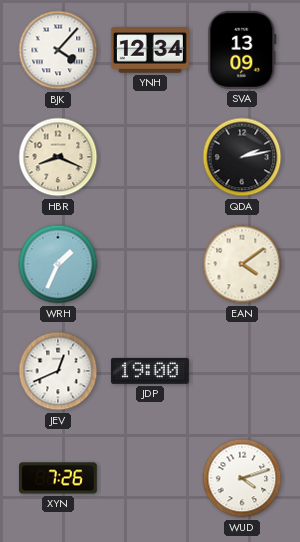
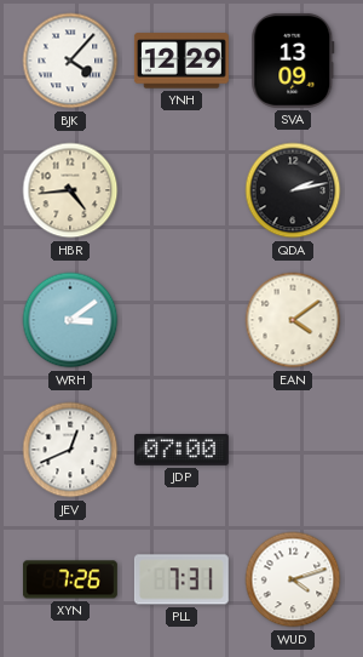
YNH: 12:34 -> 12:29 (181, 61)
HBR: 8:19 -> 4:44 (70, 190)
WRH: 1:34 -> 3:09 (70, 320)
JDP: 19:00 -> 07:00 (181, 450)
PLL: none -> 7:31 (181, 579)
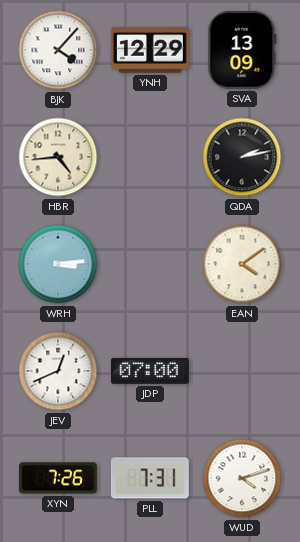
WRH: 3:09 -> 3:14 (58, 264)
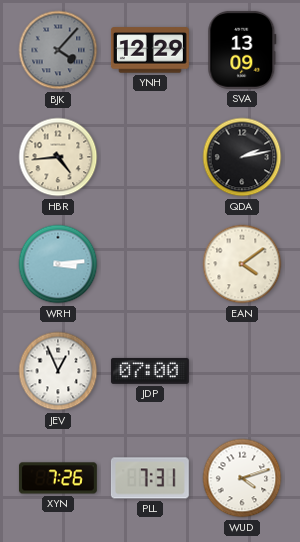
BJK dial: white -> grey (58, 50)
JEV: 12:41 -> 12:56 (58, 371)
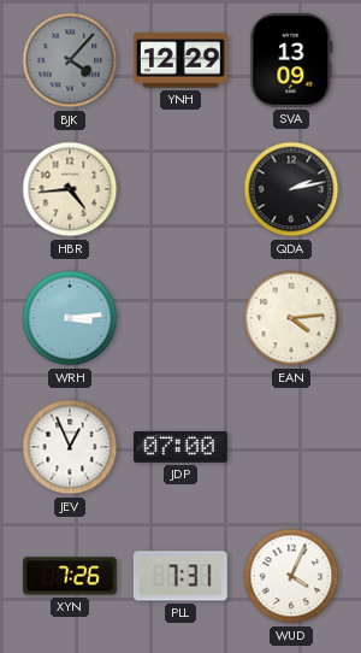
EAN: 4:09 -> 4:14 (291, 318)
WUD: 4:12 -> 4:04 (291, 576)
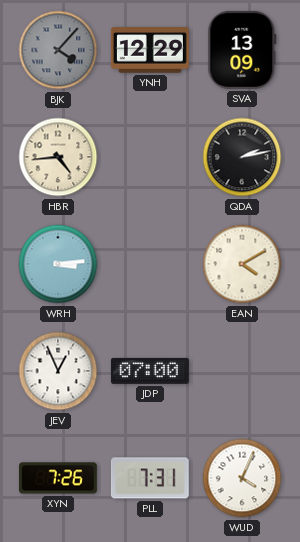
EAN: 4:14 -> 4:10 (242, 264)
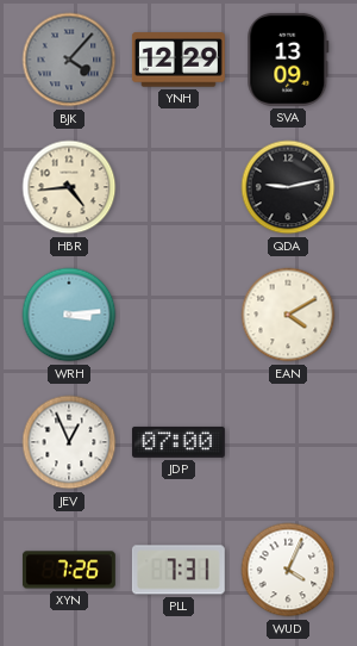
QDA: 2:13 -> 9:13 (288, 187)
